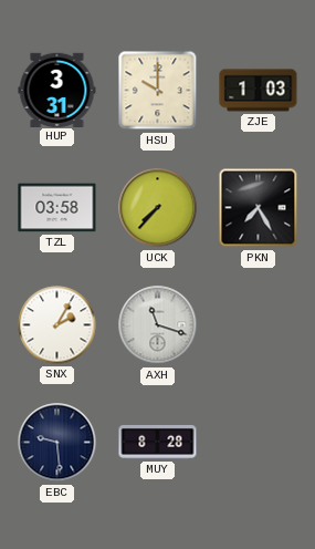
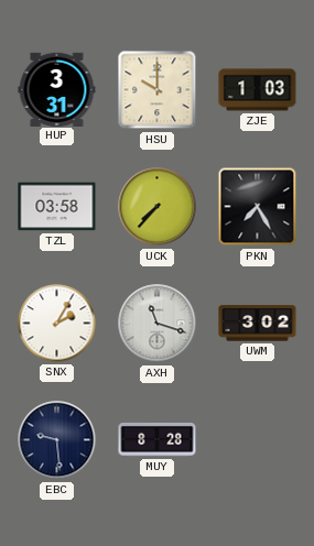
UWM: none -> 3:02 (258, 324)
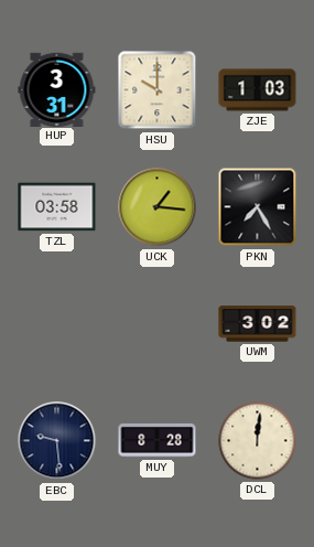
UCK: 7:37 -> 1:16 (158, 207)
SNX: 2:05 -> none (57, 324)
AXH: 11:18 -> none (158, 324)
DCL: none -> 12:01 (258, 441)
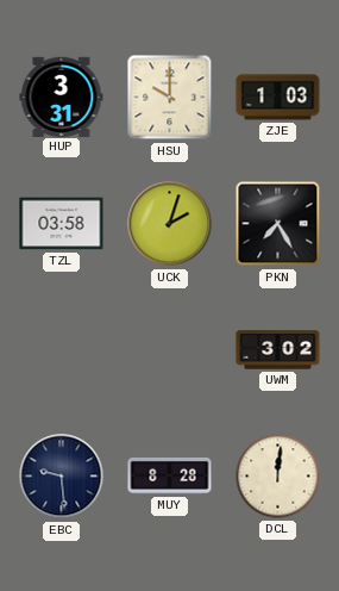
UCK: 1:16 -> 2:03 (170, 224)
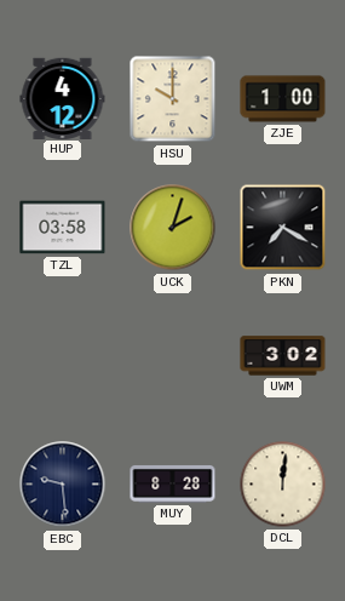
HUP: 3:31 -> 4:12 (63, 98)
ZJE: 1:03 -> 1:00 (283, 99)
PKN: 7:25 -> 7:20 (283, 228)
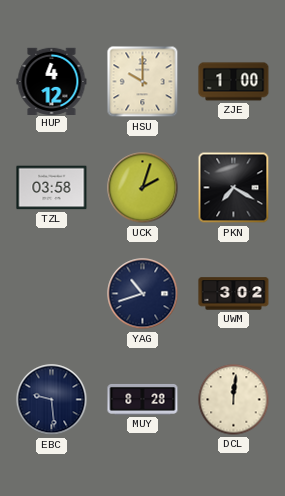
YAG: none -> 10:42 (143, 294)
